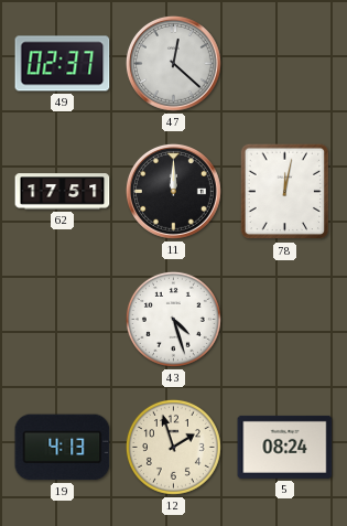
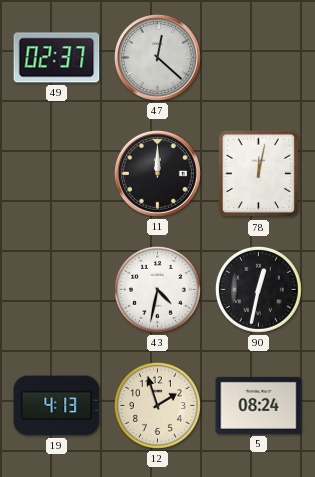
62: 17:51 -> none (63, 192)
43: 4:27 -> 4:32 (157, 289)
90: none -> 12:32 (258, 289)
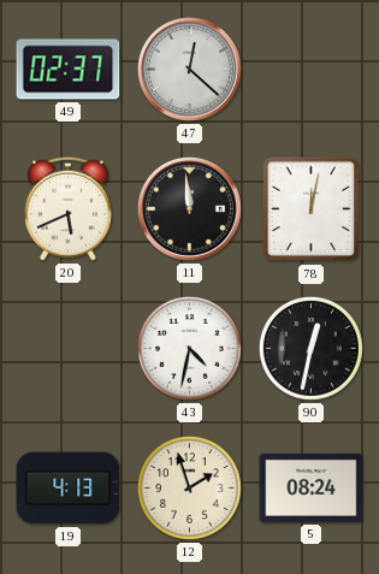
20: none -> 5:41 (67, 208)
11: 12:00 -> 11:59 (189, 208)
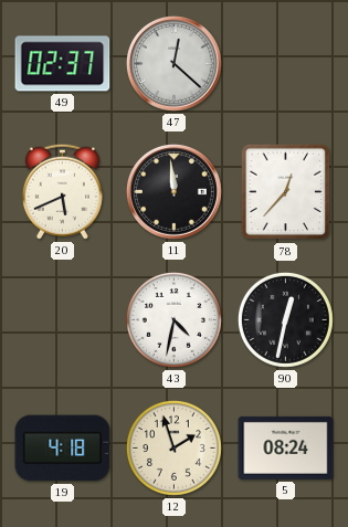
78: 12:02 -> 12:37 (286, 192)
19: 4:13 -> 4:18 (63, 449)
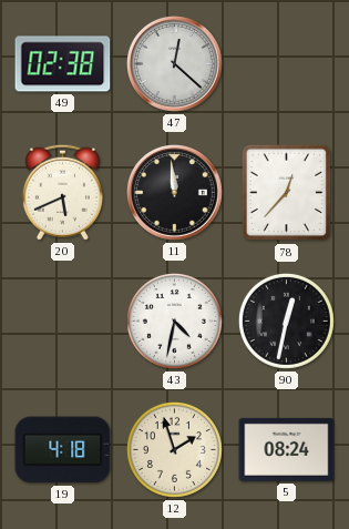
49: 02:37 -> 02:38 (63, 64)
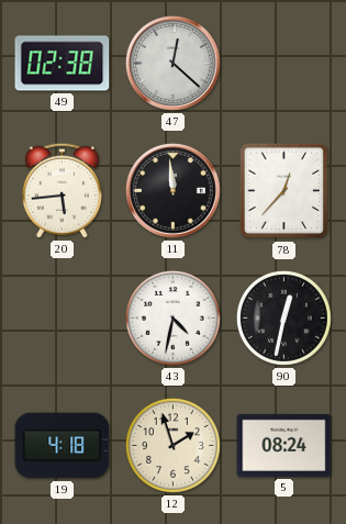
20: 5:41 -> 5:44 (62, 190)
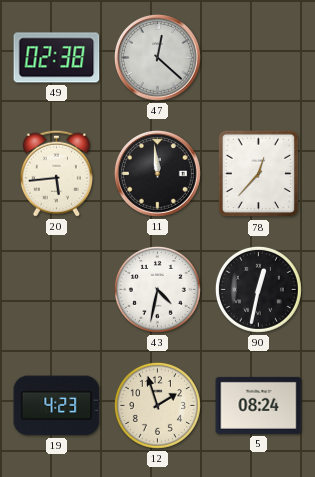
19: 4:18 -> 4:23 (57, 406)
